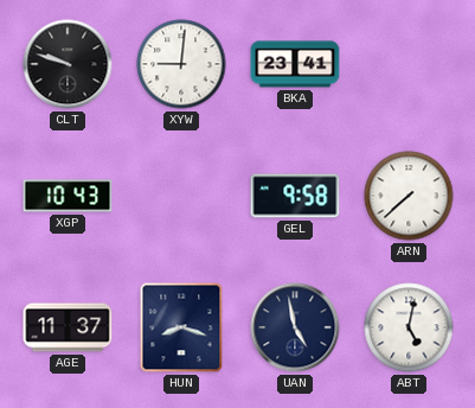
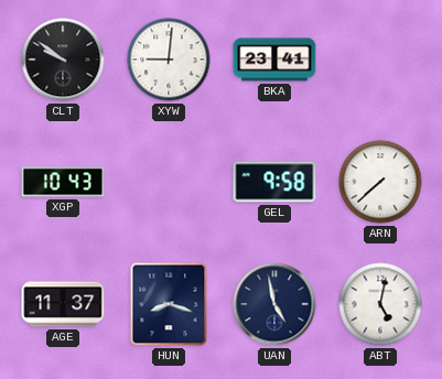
CLT: 9:48 -> 9:51 (63, 59)
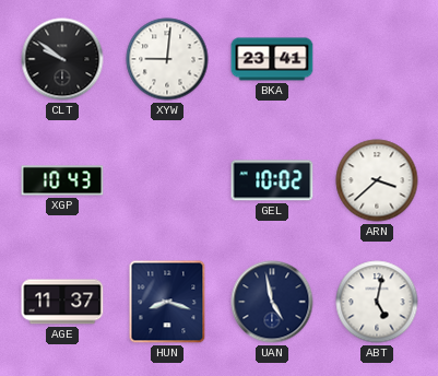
GEL: 9:58 -> 10:02 (272, 180)
ARN: 7:38 -> 3:38 (377, 180)
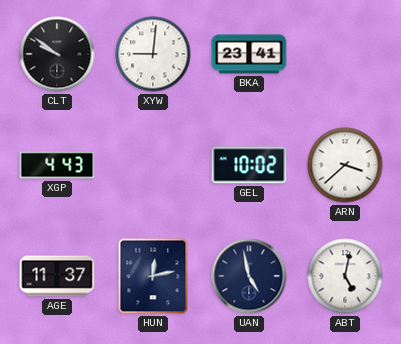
XGP: 10:43 -> 4:43 (57, 165)
HUN: 8:18 -> 12:13 (153, 276)
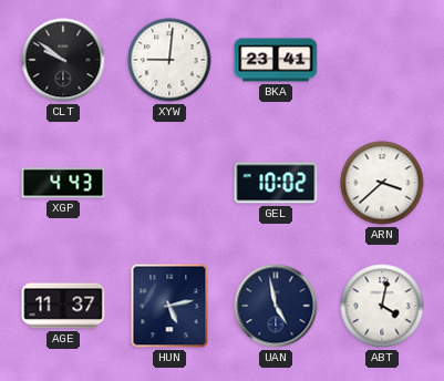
HUN: 12:13 -> 5:13 (169, 306)
ABT: 5:02 -> 4:02 (382, 306)
